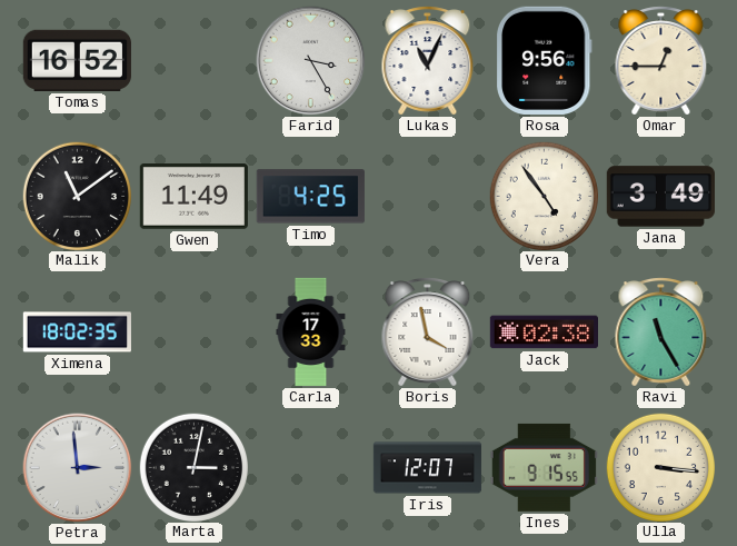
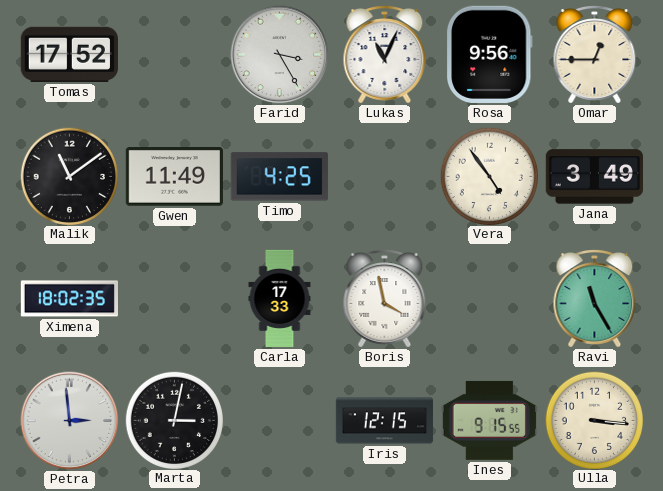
Tomas: 16:52 -> 17:52 (69, 54)
Jack: 02:38 -> none (544, 332)
Iris: 12:07 -> 12:15 (385, 421)
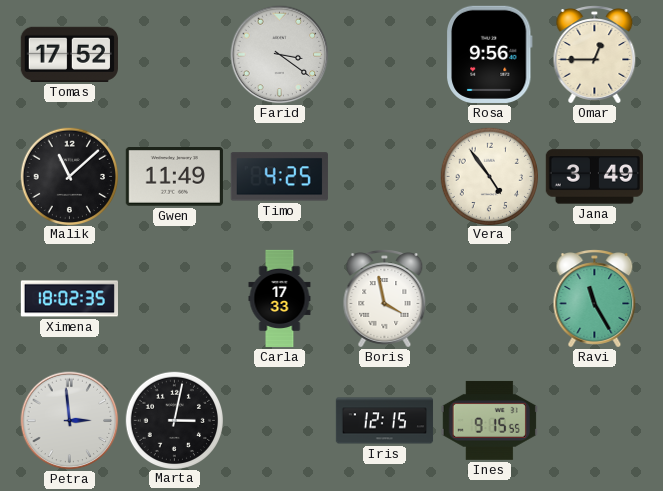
Farid: 3:25 -> 3:21 (280, 55)
Lukas: 11:04 -> none (385, 55)
Malik: 11:09 -> 11:08 (69, 176)
Ulla: 3:16 -> none (594, 420)
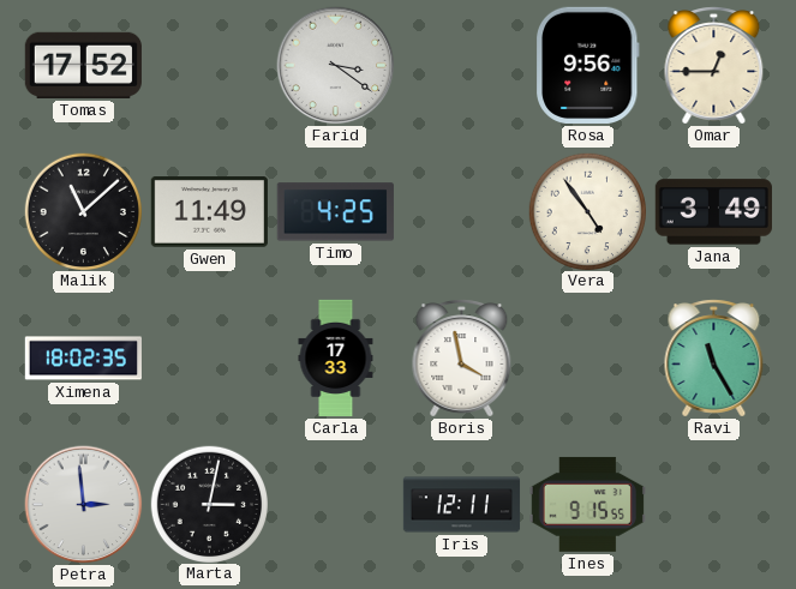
Iris: 12:15 -> 12:11 (462, 505)
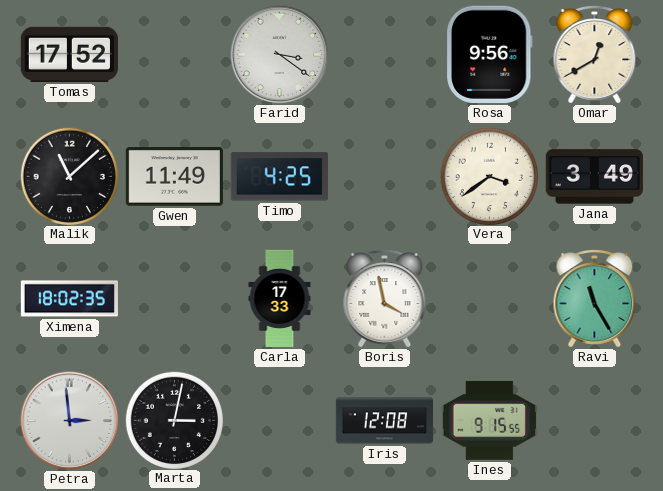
Omar: 12:45 -> 12:40 (595, 55)
Vera: 4:54 -> 3:39 (489, 176)
Iris: 12:11 -> 12:08 (385, 421)
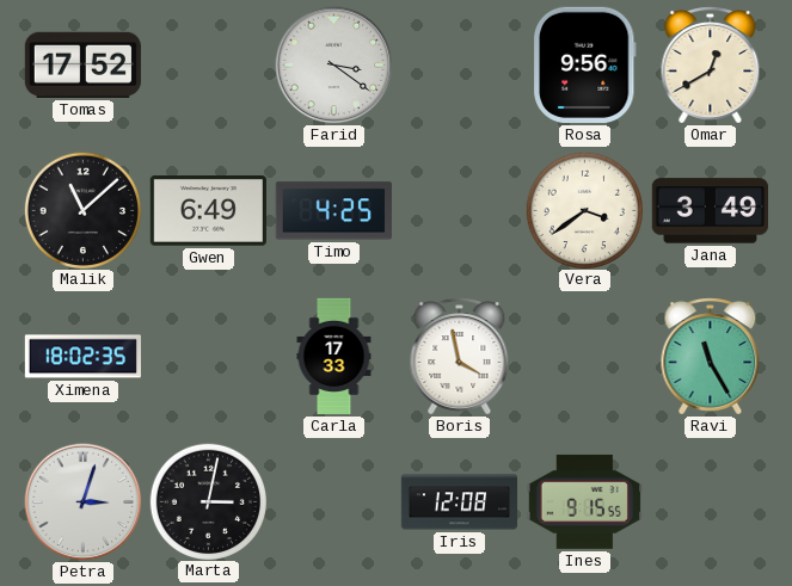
Gwen: 11:49 -> 6:49 (208, 211)
Petra: 2:59 -> 3:03 (84, 502)
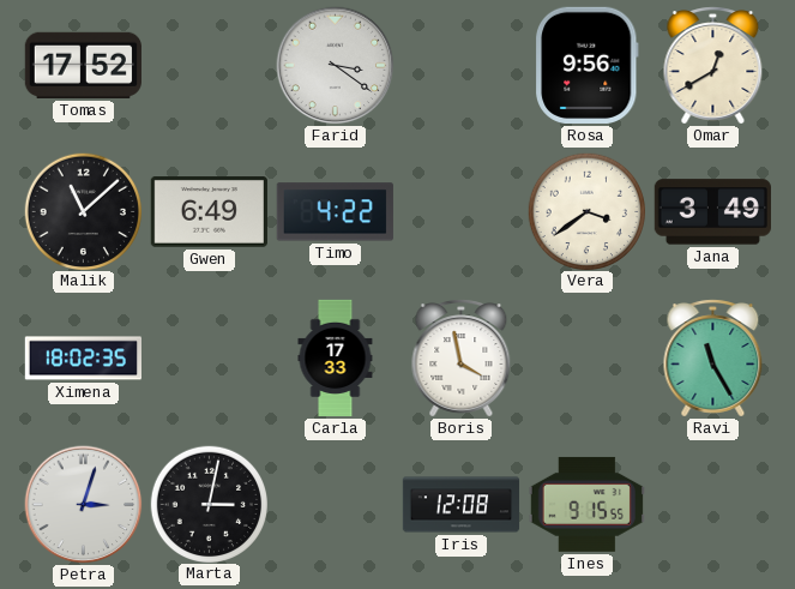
Timo: 4:25 -> 4:22 (335, 212)
